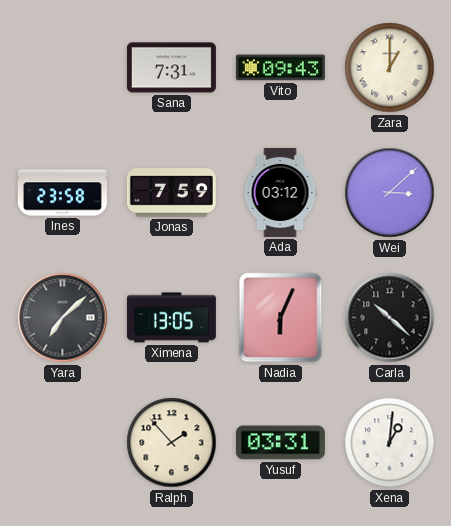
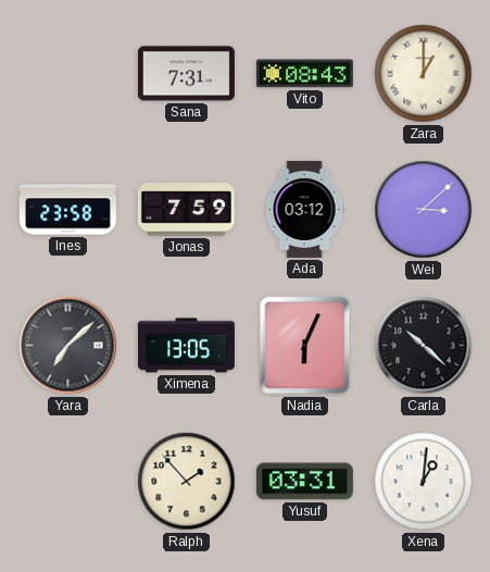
Vito: 09:43 -> 08:43 (304, 74)
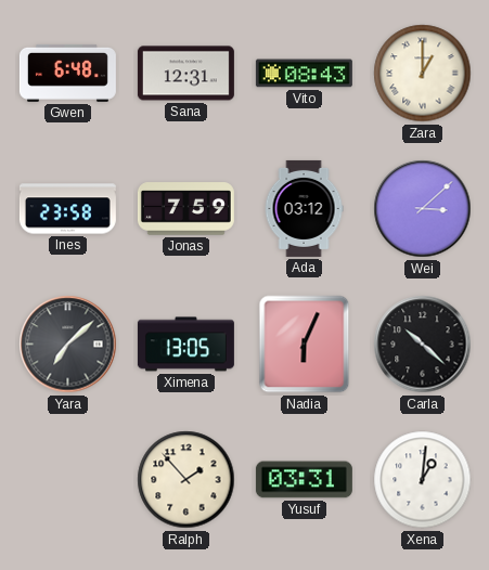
Gwen: none -> 6:48 (67, 73)
Sana: 7:31 -> 12:31 (185, 74)
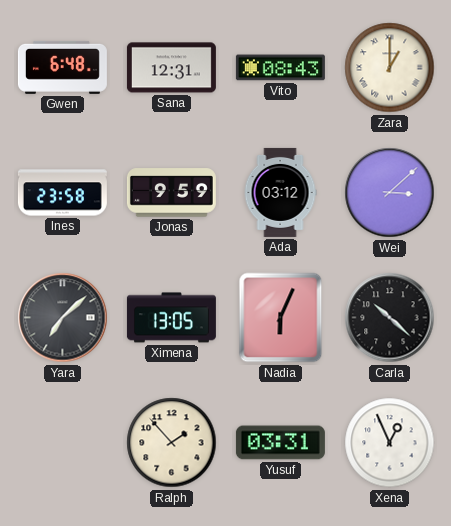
Jonas: 7:59 -> 9:59 (171, 193)
Xena: 1:01 -> 12:56 (390, 443)
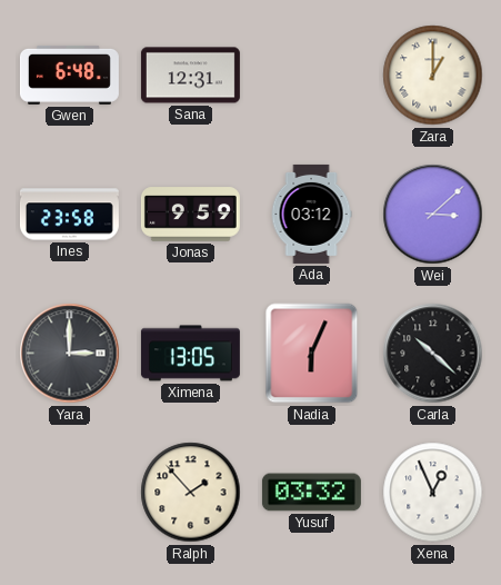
Vito: 08:43 -> none (280, 68)
Yara: 7:08 -> 3:00 (70, 354)
Yusuf: 03:31 -> 03:32 (311, 493)
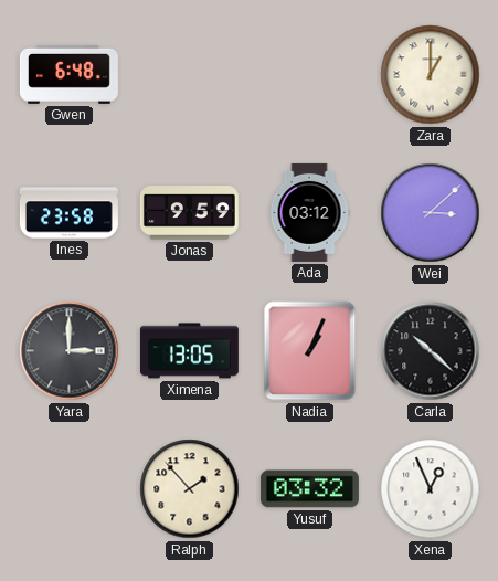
Sana: 12:31 -> none (190, 76)
Nadia: 6:04 -> 1:04 (310, 351)
